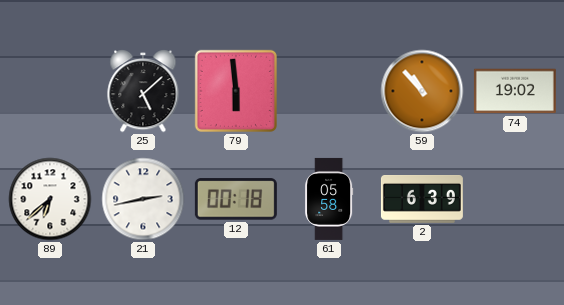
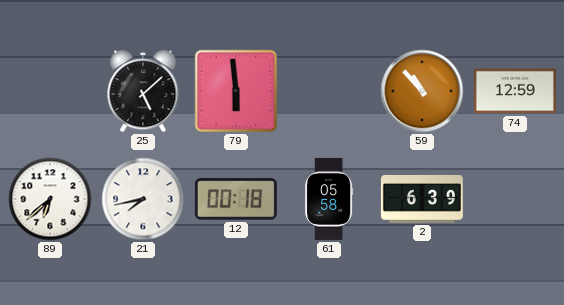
74: 19:02 -> 12:59 (515, 91)
21: 2:43 -> 7:43 (143, 199)
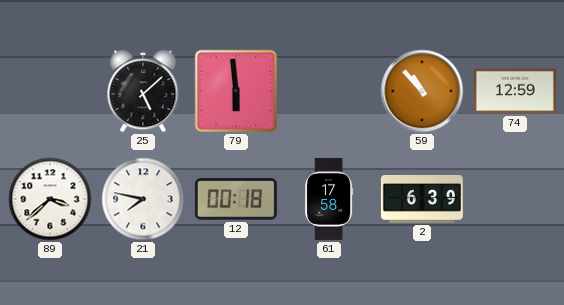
89: 6:38 -> 3:38 (50, 199)
21: 7:43 -> 7:47 (143, 199)
61: 05:58 -> 17:58 (329, 199)
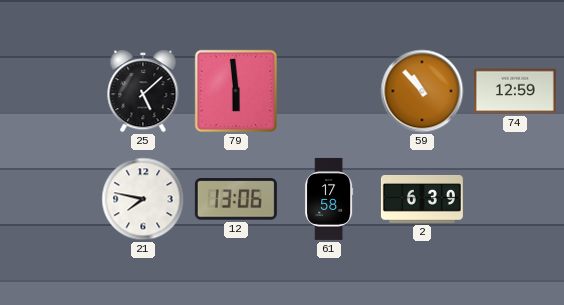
89: 3:38 -> none (50, 199)
12: 00:18 -> 13:06 (236, 199)
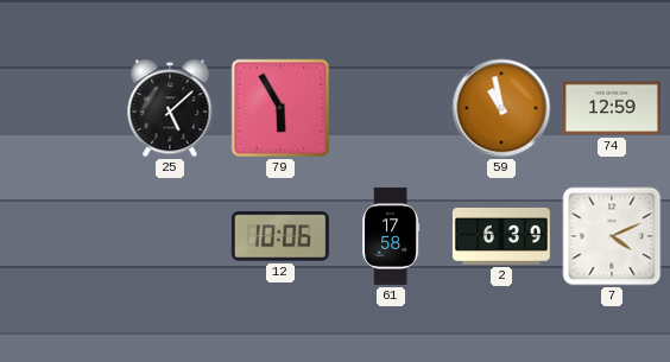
79: 5:59 -> 5:55 (280, 108)
59: 10:53 -> 10:58 (501, 108)
21: 7:47 -> none (143, 199)
12: 13:06 -> 10:06 (280, 236)
7: none -> 4:11 (612, 236)
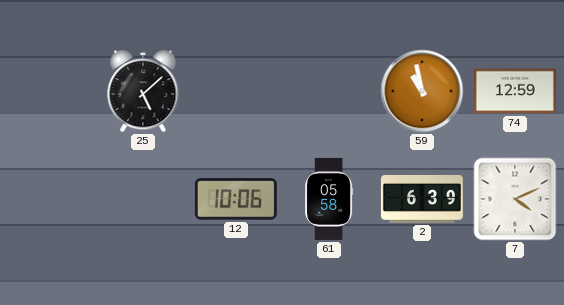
79: 5:55 -> none (280, 108)
61: 17:58 -> 05:58 (329, 199)
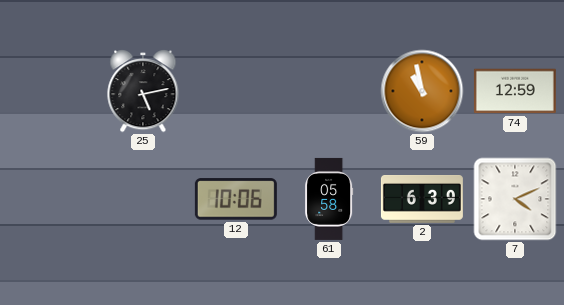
25: 5:08 -> 5:13 (143, 91)
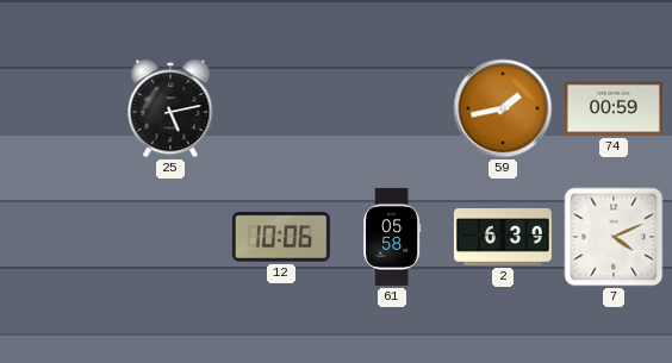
59: 10:58 -> 1:43 (503, 108)
74: 12:59 -> 00:59 (614, 108)
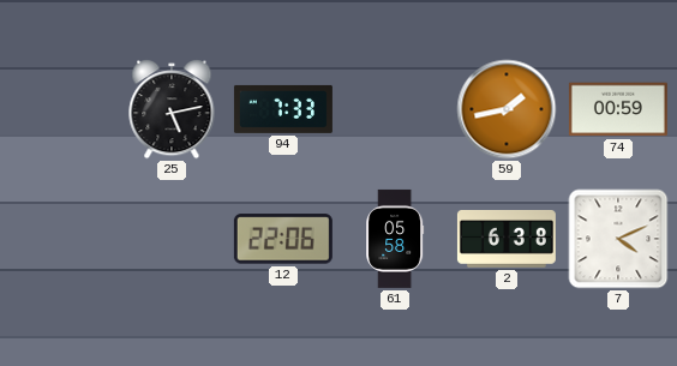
94: none -> 7:33 (283, 109)
12: 10:06 -> 22:06 (283, 239)
2: 6:39 -> 6:38 (507, 240)
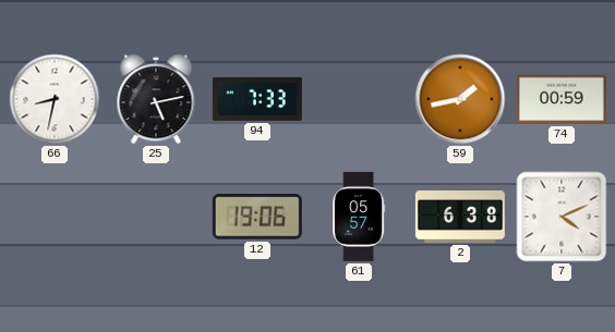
66: none -> 8:32 (55, 99)
12: 22:06 -> 19:06 (257, 217)
61: 05:58 -> 05:57 (359, 217)
